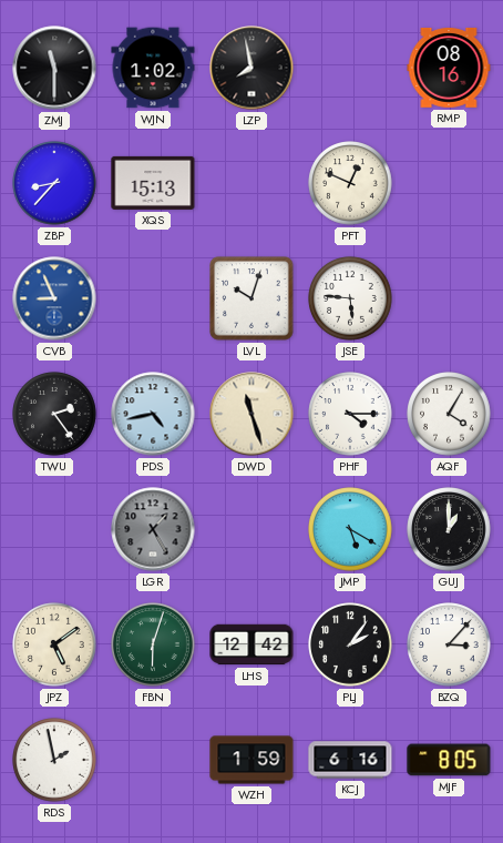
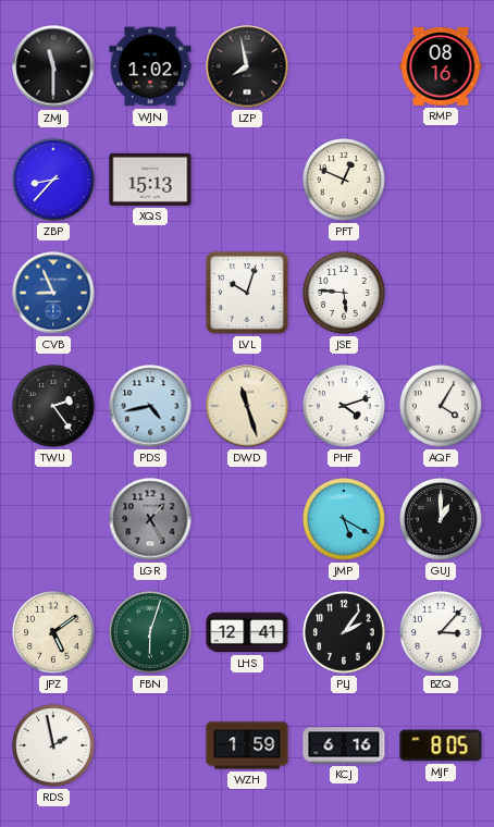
PHF: 4:15 -> 4:12 (344, 406)
LHS: 12:42 -> 12:41 (247, 632)
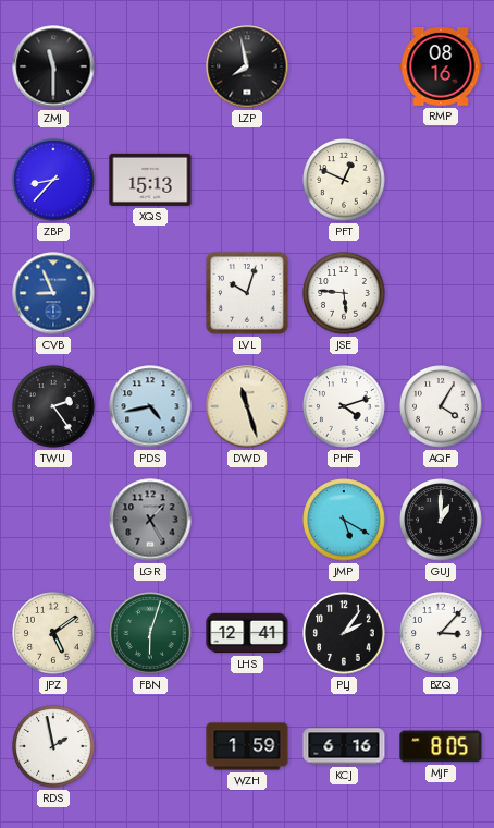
WJN: 1:02 -> none (150, 66)
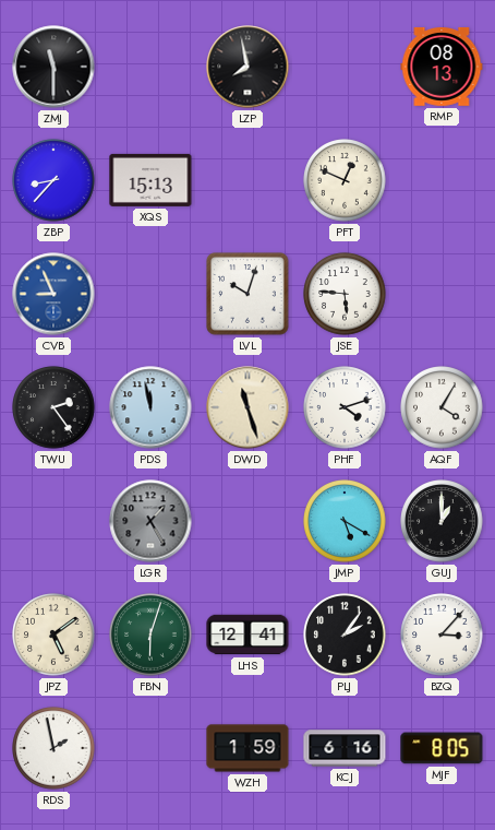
RMP: 08:16 -> 08:13 (442, 67)
PDS: 4:43 -> 11:58 (150, 407)
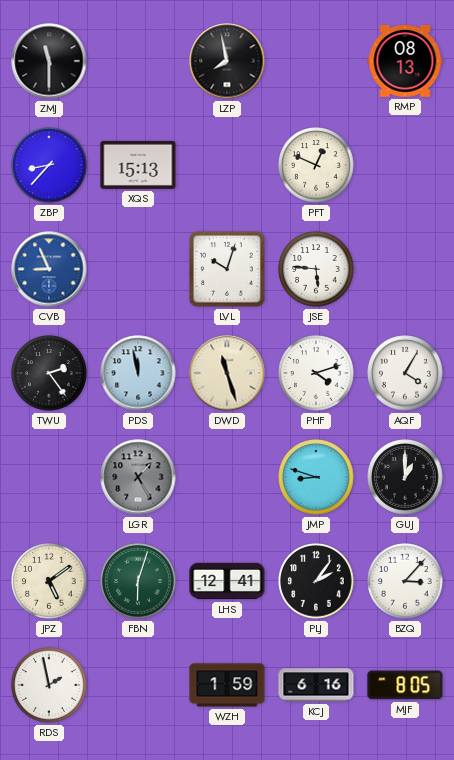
JMP: 5:20 -> 8:48 (316, 477)
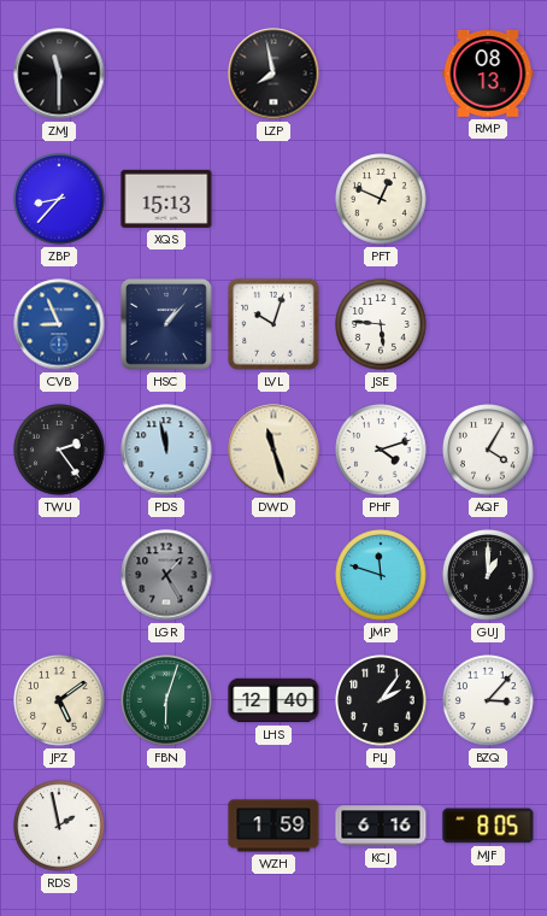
HSC: none -> 1:07 (167, 325)
JMP: 8:48 -> 11:48 (381, 575)
LHS: 12:41 -> 12:40 (273, 700)
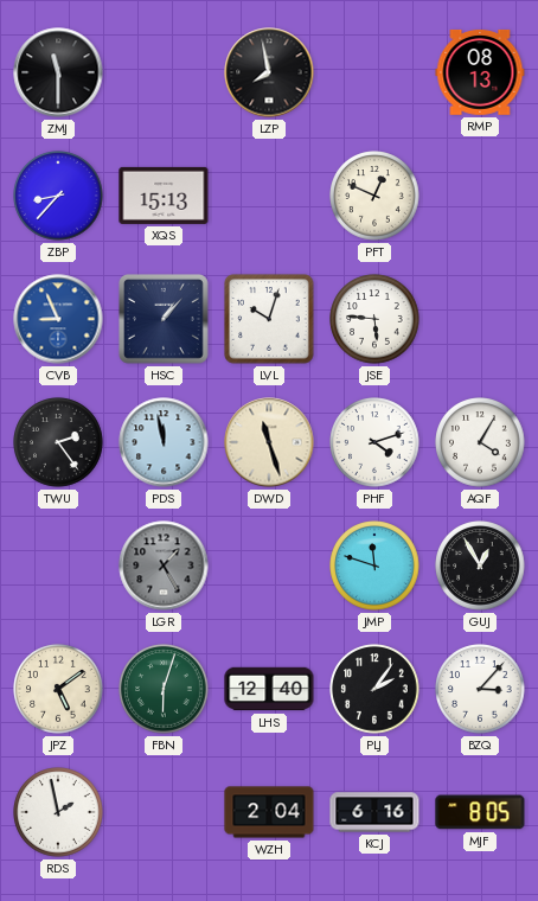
GUJ: 1:00 -> 12:55 (480, 565)
WZH: 1:59 -> 2:04 (269, 812)
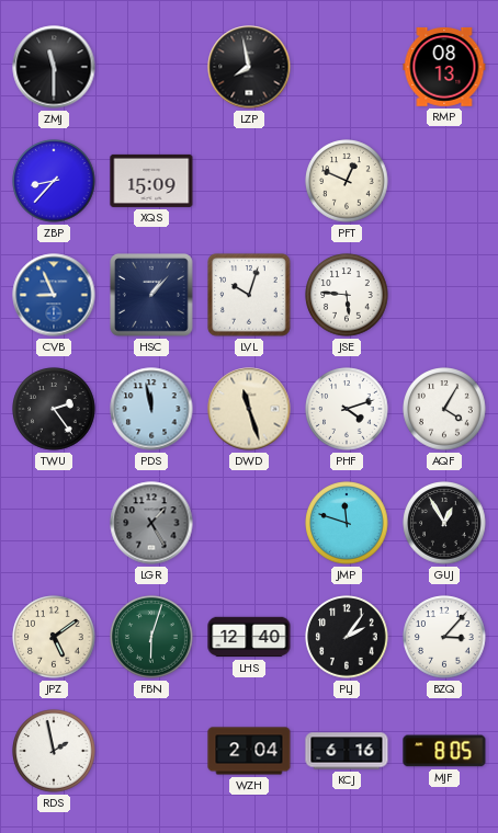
XQS: 15:13 -> 15:09 (151, 181)
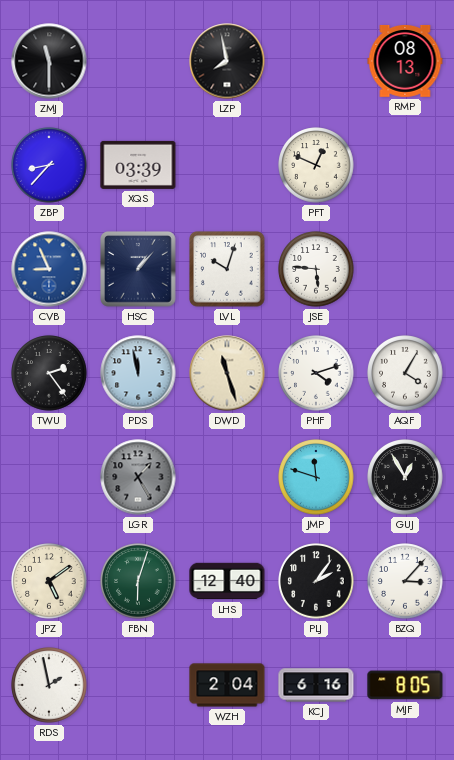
XQS: 15:09 -> 03:39 (138, 165)
